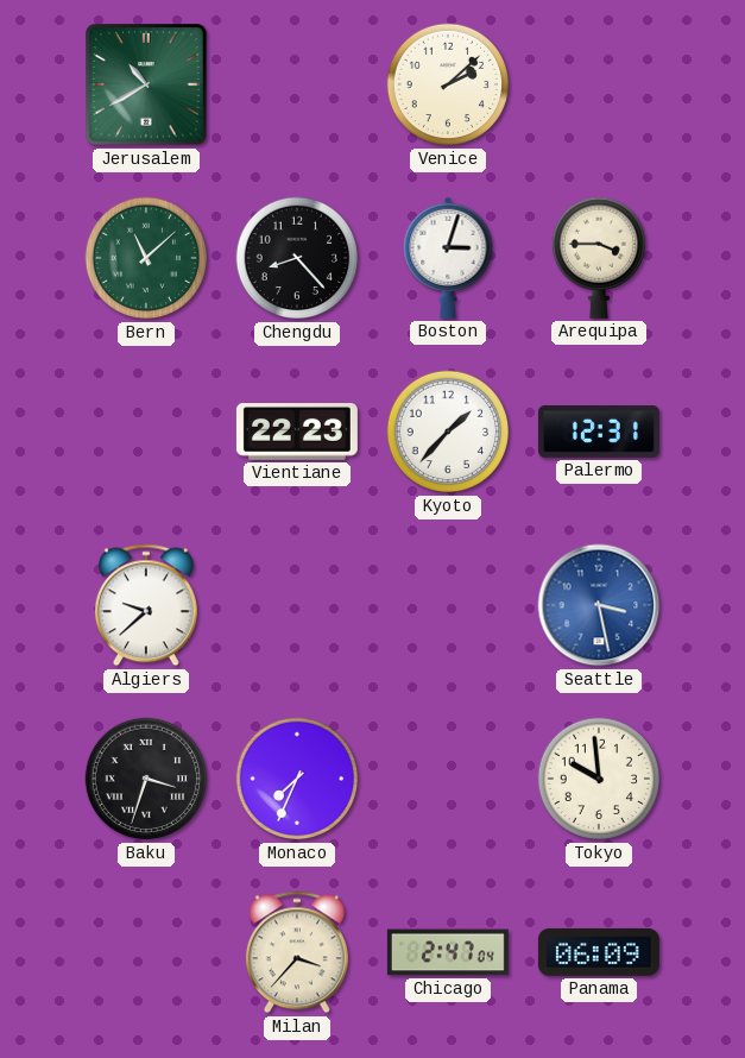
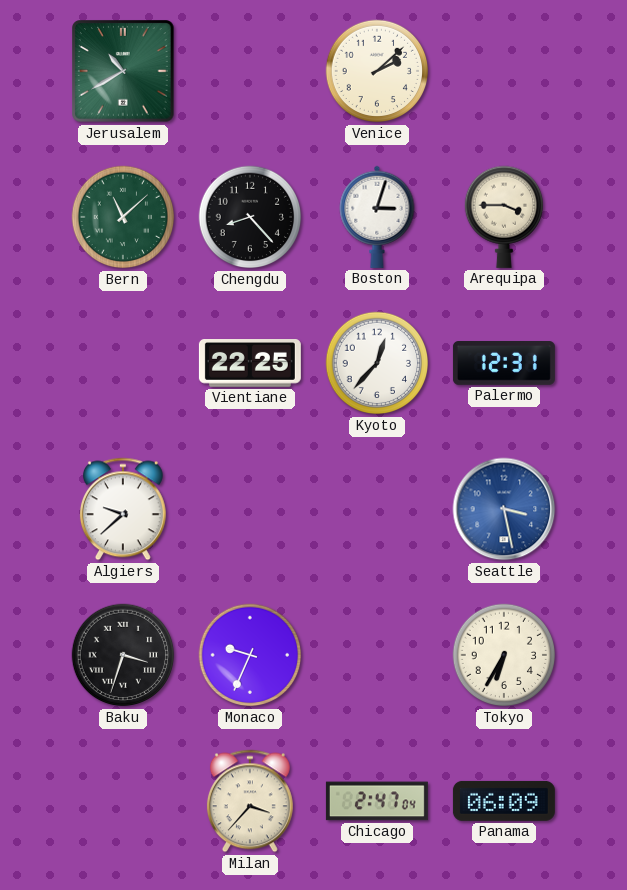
Vientiane: 22:23 -> 22:25 (250, 364)
Kyoto: 1:37 -> 12:37 (377, 363)
Monaco: 7:34 -> 9:34 (250, 655)
Tokyo: 9:59 -> 6:35 (504, 655)
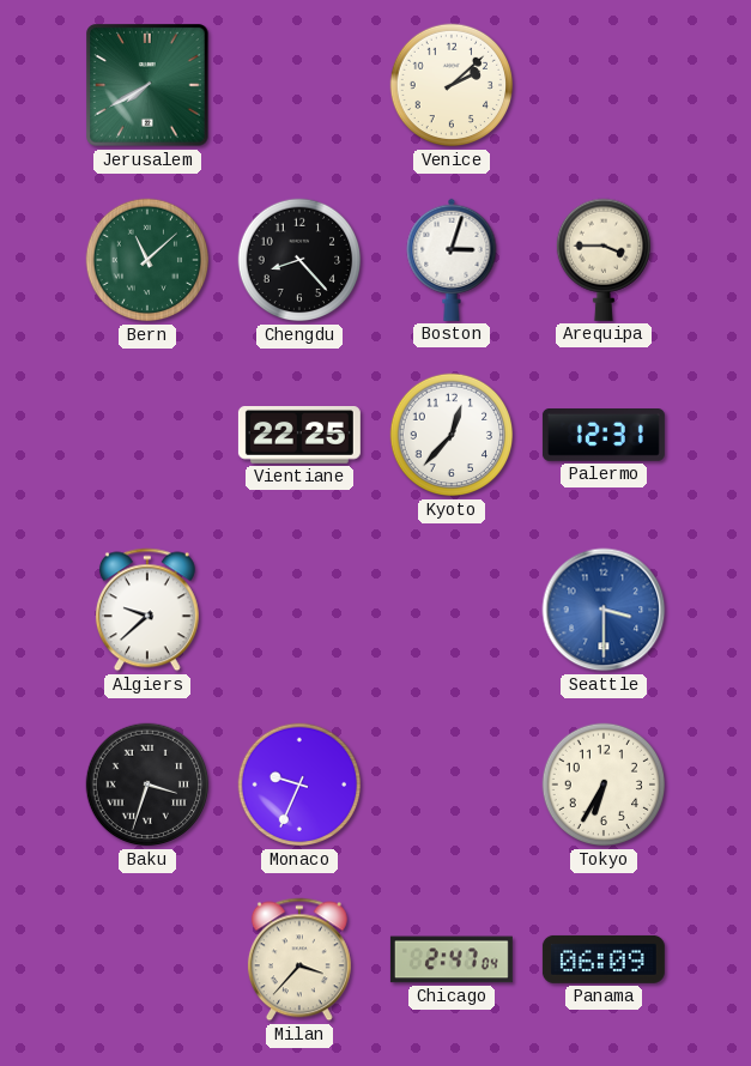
Jerusalem: 10:40 -> 7:40 (147, 85)
Seattle: 3:28 -> 3:30 (604, 610)
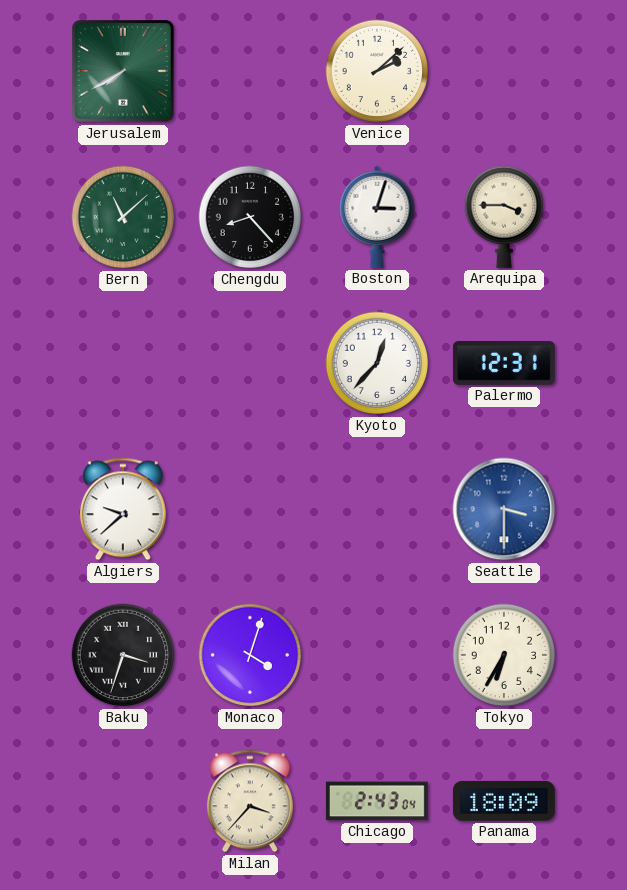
Vientiane: 22:25 -> none (299, 436)
Monaco: 9:34 -> 4:03 (250, 655)
Chicago: 2:47 -> 2:43 (377, 801)
Panama: 06:09 -> 18:09 (504, 801)
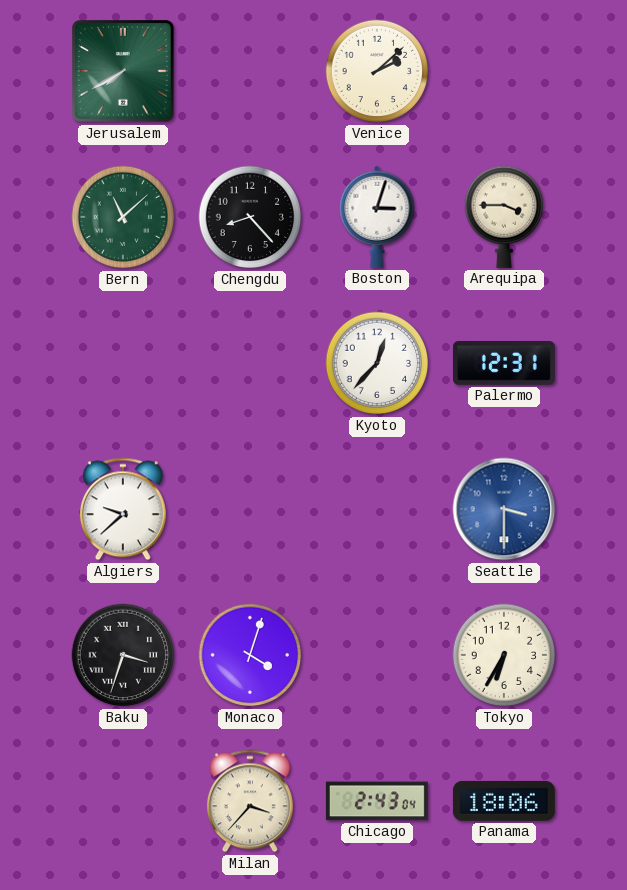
Panama: 18:09 -> 18:06 (504, 801)
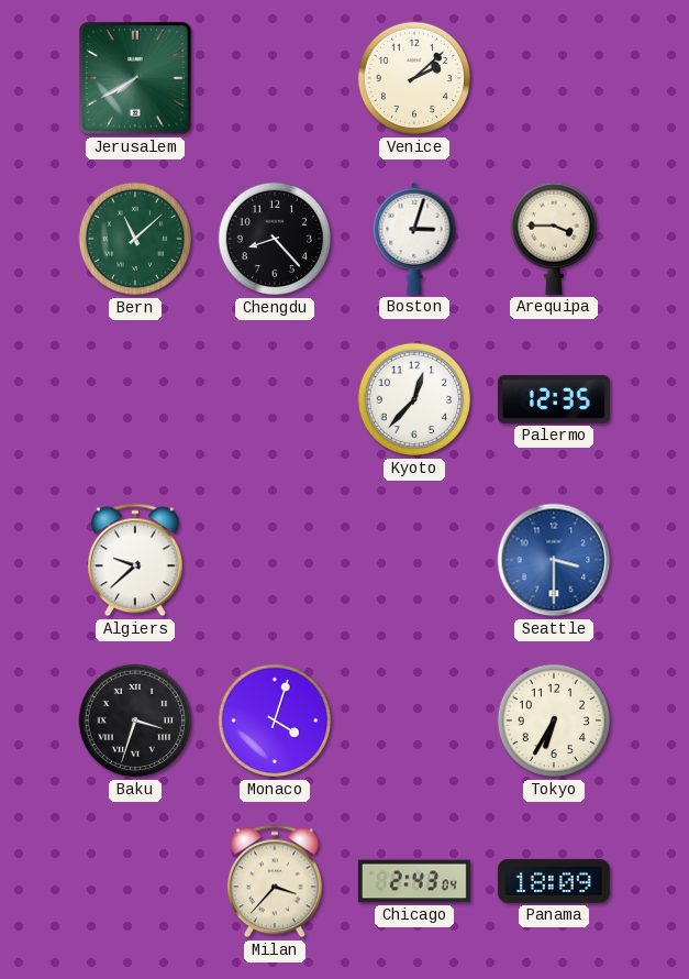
Palermo: 12:31 -> 12:35 (554, 400)
Panama: 18:06 -> 18:09 (554, 881)
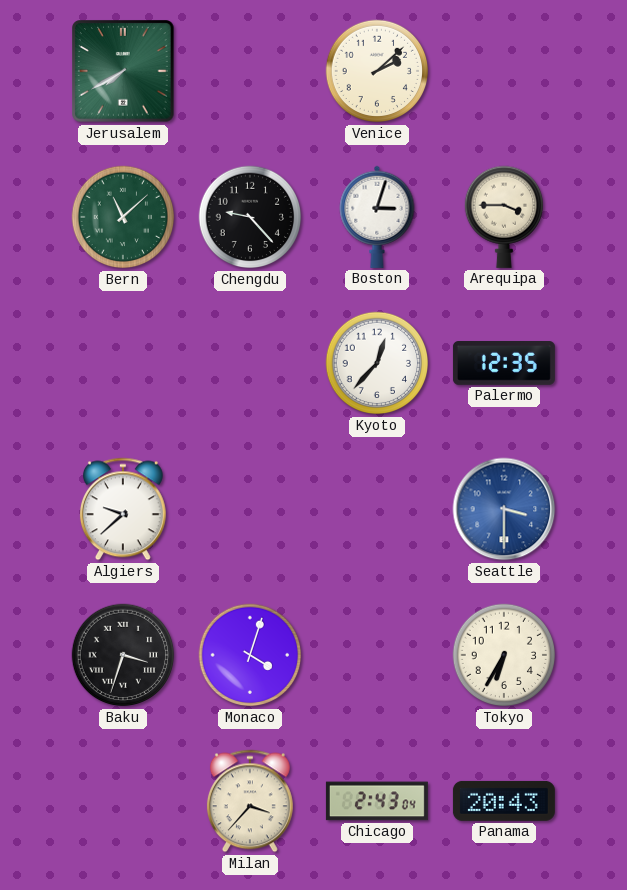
Chengdu: 8:23 -> 9:23 (250, 217)
Panama: 18:09 -> 20:43 (504, 801)
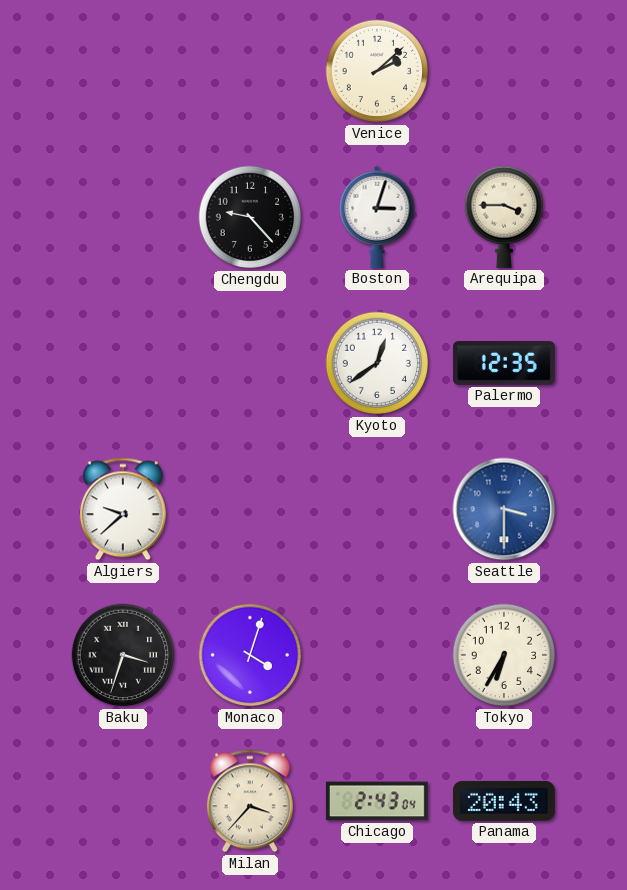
Jerusalem: 7:40 -> none (123, 71)
Bern: 11:08 -> none (123, 217)
Kyoto: 12:37 -> 12:39 (377, 363)
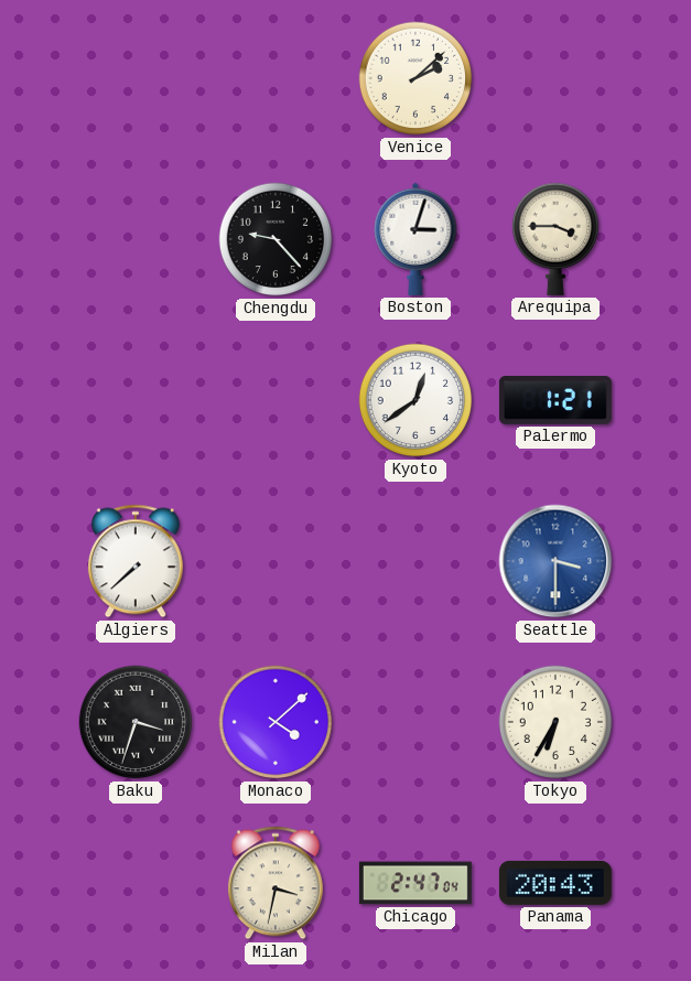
Palermo: 12:35 -> 1:21 (555, 401)
Algiers: 9:38 -> 7:38 (136, 561)
Monaco: 4:03 -> 4:08 (276, 722)
Milan: 3:37 -> 3:32 (276, 883)
Chicago: 2:43 -> 2:47 (415, 883)
